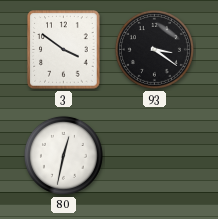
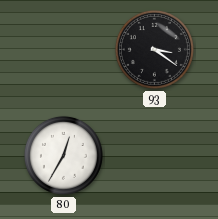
3: 3:51 -> none (64, 50)
80: 12:32 -> 12:35 (63, 155)
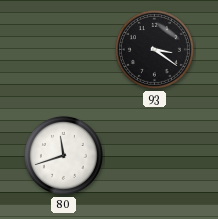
80: 12:35 -> 11:42 (63, 155)
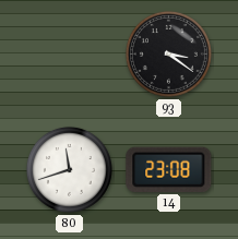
14: none -> 23:08 (169, 169)
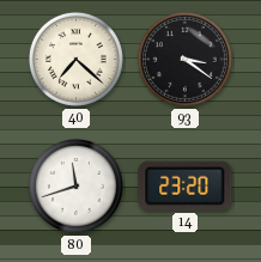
40: none -> 7:22 (75, 59)
14: 23:08 -> 23:20 (186, 185)
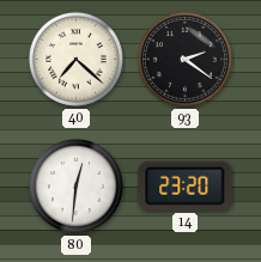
93: 3:21 -> 2:21 (184, 59)
80: 11:42 -> 12:31 (75, 185)
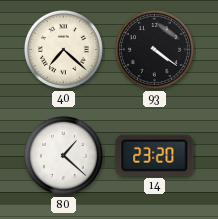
93: 2:21 -> 4:21 (154, 49)
80: 12:31 -> 1:22 (63, 155)
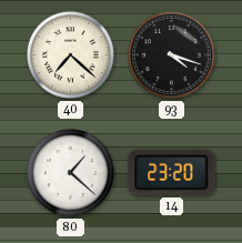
93: 4:21 -> 4:18 (171, 54)
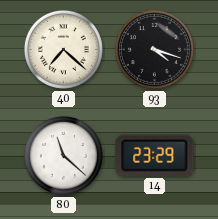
80: 1:22 -> 11:22 (63, 155)
14: 23:20 -> 23:29 (155, 155)
